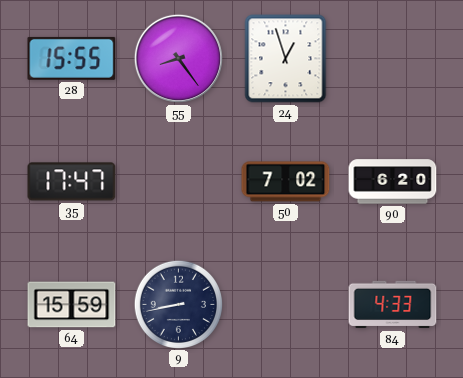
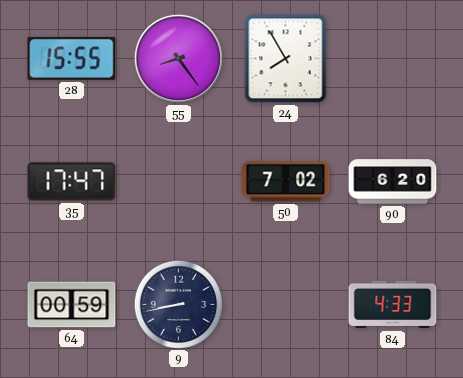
24: 12:57 -> 7:55 (286, 59)
64: 15:59 -> 00:59 (72, 305)
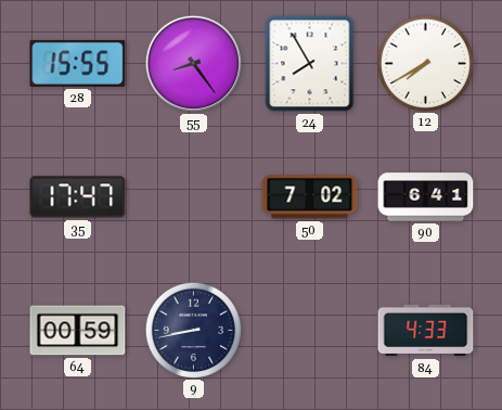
12: none -> 7:40 (425, 63)
90: 6:20 -> 6:41 (426, 197)
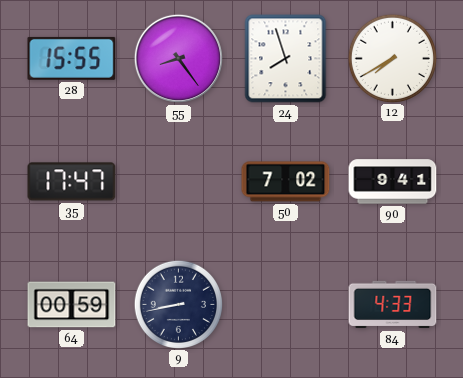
24: 7:55 -> 7:57 (286, 59)
90: 6:41 -> 9:41 (393, 182)
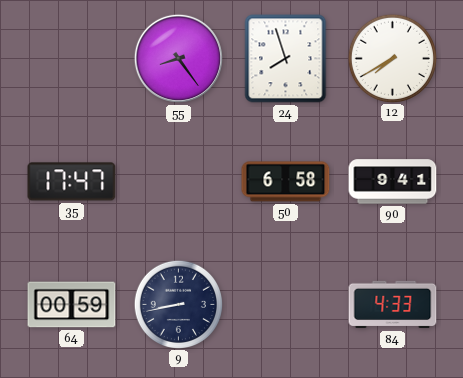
28: 15:55 -> none (72, 58)
50: 7:02 -> 6:58 (286, 182)
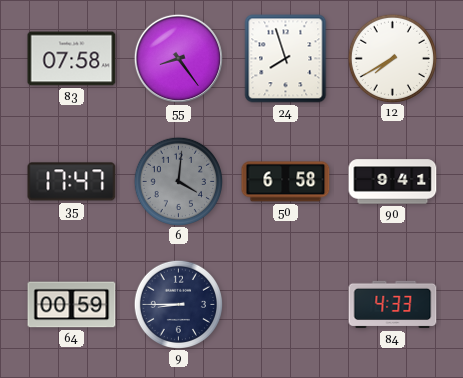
83: none -> 07:58 (72, 59)
6: none -> 4:01 (178, 181)
9: 8:43 -> 8:45 (178, 304)
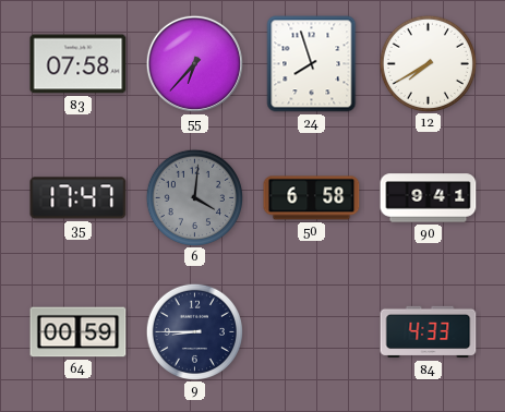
55: 8:24 -> 6:37 (194, 63)
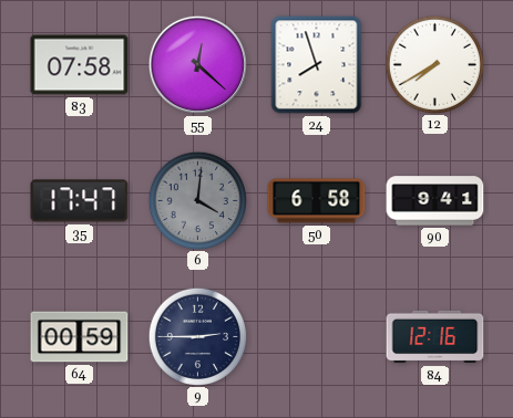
55: 6:37 -> 12:22 (197, 64)
9: 8:45 -> 2:45 (197, 336)
84: 4:33 -> 12:16 (435, 337)
